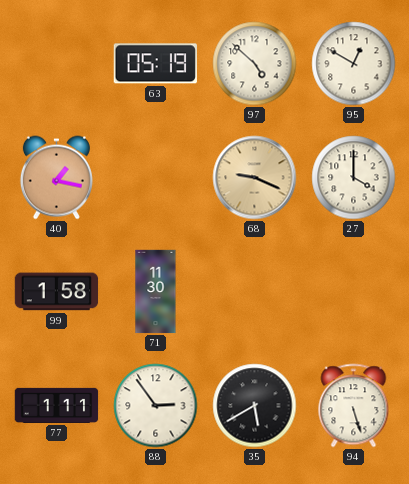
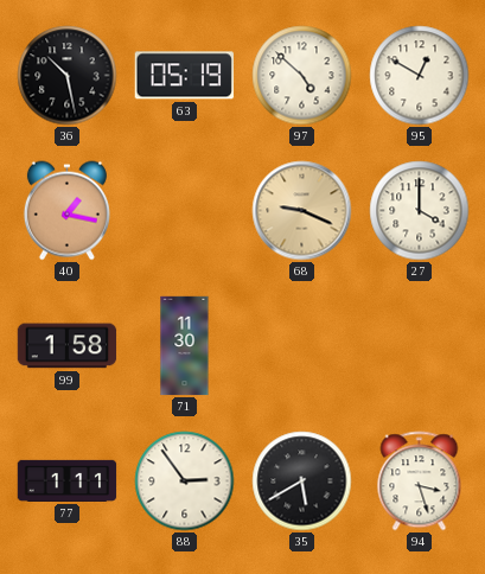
36: none -> 10:28 (68, 76)
94: 5:27 -> 3:27 (420, 481)
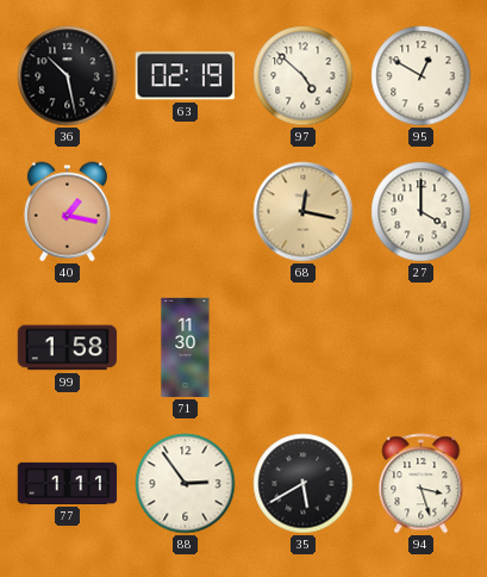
63: 05:19 -> 02:19 (185, 76)
68: 9:19 -> 12:17 (304, 212)
